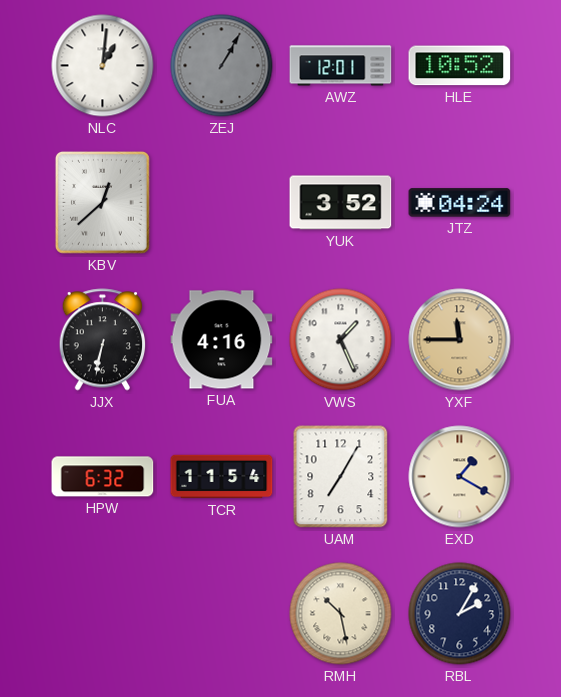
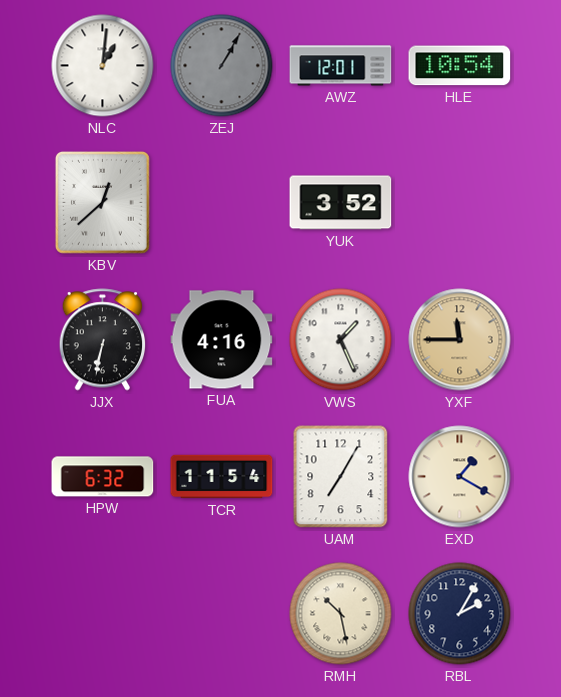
HLE: 10:52 -> 10:54 (460, 66)
JTZ: 04:24 -> none (460, 203)
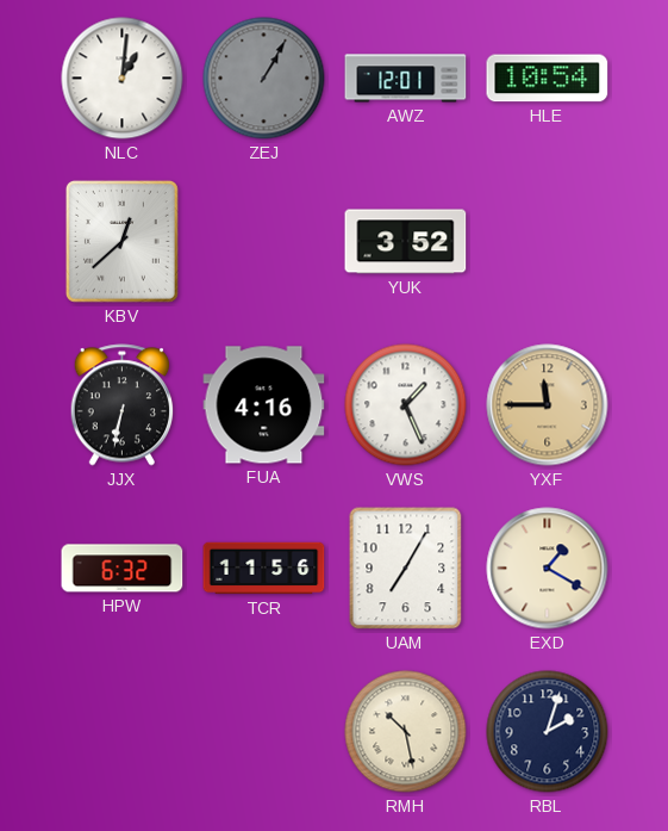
TCR: 11:54 -> 11:56 (264, 569)
RBL: 2:05 -> 2:03 (548, 732)
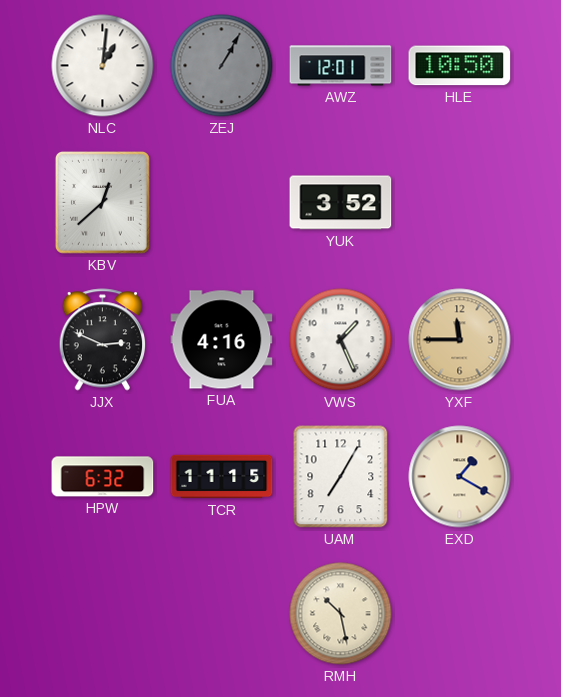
HLE: 10:54 -> 10:50 (460, 66)
JJX: 6:32 -> 2:49 (103, 340)
TCR: 11:56 -> 11:15 (222, 477)
RBL: 2:03 -> none (548, 732)
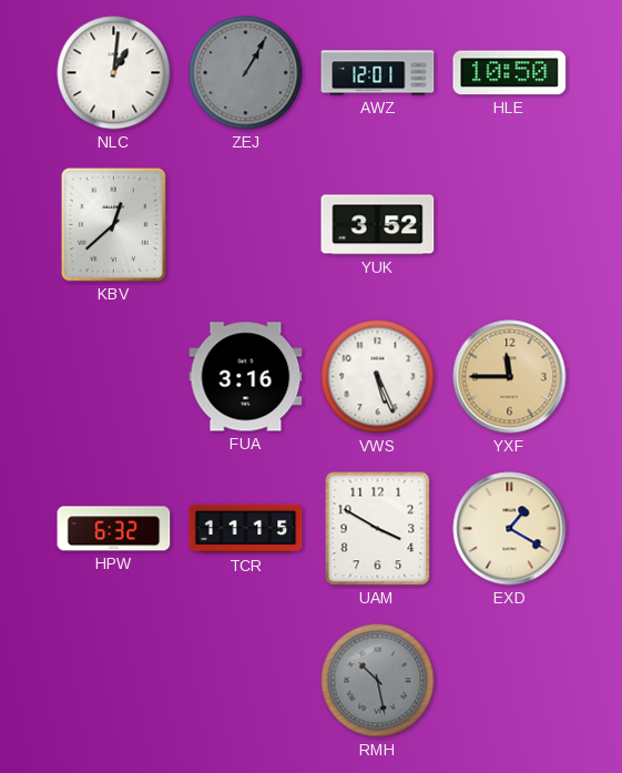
JJX: 2:49 -> none (103, 340)
FUA: 4:16 -> 3:16 (246, 377)
VWS: 1:26 -> 5:26 (378, 377)
UAM: 7:05 -> 3:50 (378, 529)
RMH dial: cream -> grey (378, 681)
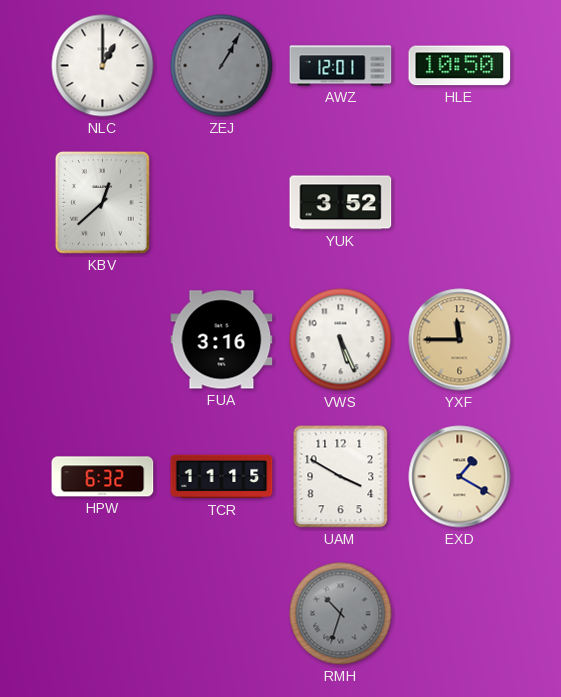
NLC: 1:01 -> 1:00 (103, 66)
RMH: 10:28 -> 10:33 (341, 614)
